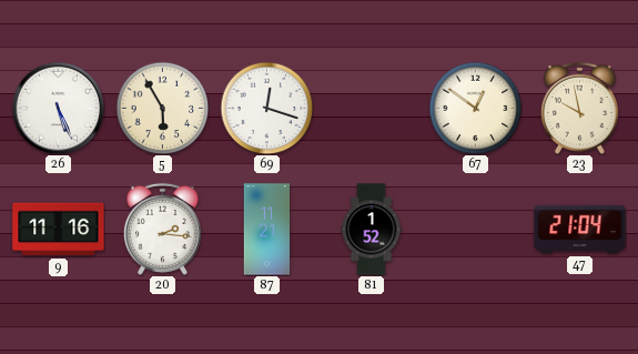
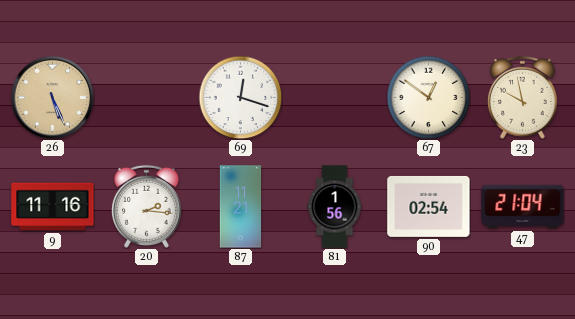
26 dial: white -> champagne (52, 97)
5: 5:55 -> none (162, 108)
81: 1:52 -> 1:56 (335, 207)
90: none -> 02:54 (429, 206)
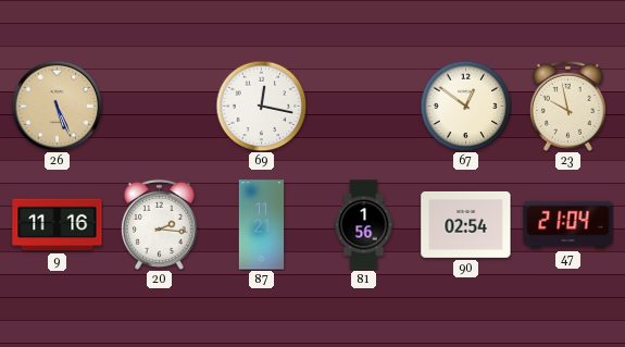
69: 12:18 -> 12:17 (261, 106)
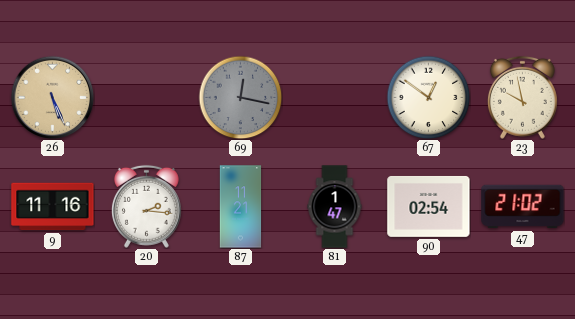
69 dial: white -> grey (240, 97)
81: 1:56 -> 1:47 (335, 207)
47: 21:04 -> 21:02 (523, 207)
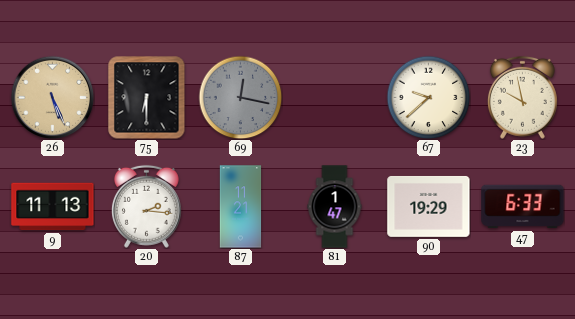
75: none -> 6:30 (147, 97)
67: 12:51 -> 9:38 (428, 97)
9: 11:16 -> 11:13 (53, 207)
90: 02:54 -> 19:29 (429, 206)
47: 21:02 -> 6:33 (523, 207)
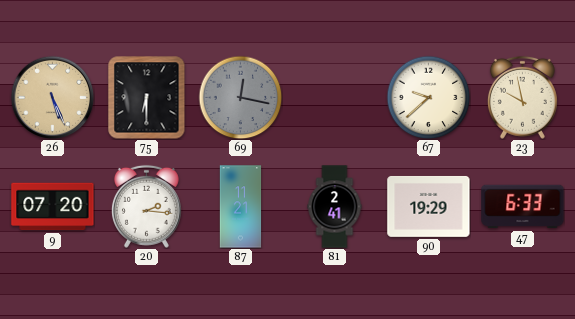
9: 11:13 -> 07:20 (53, 207)
81: 1:47 -> 2:41 (335, 207)
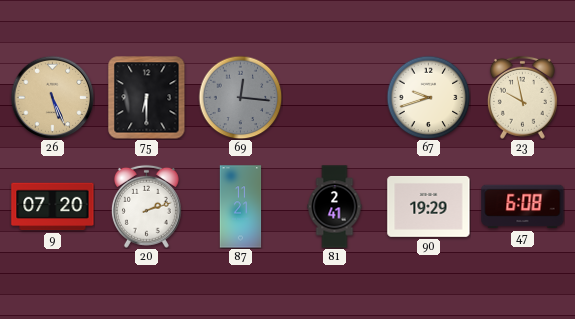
69: 12:17 -> 12:16 (240, 97)
67: 9:38 -> 9:42 (428, 97)
20: 2:16 -> 2:12 (146, 206)
47: 6:33 -> 6:08 (523, 207)
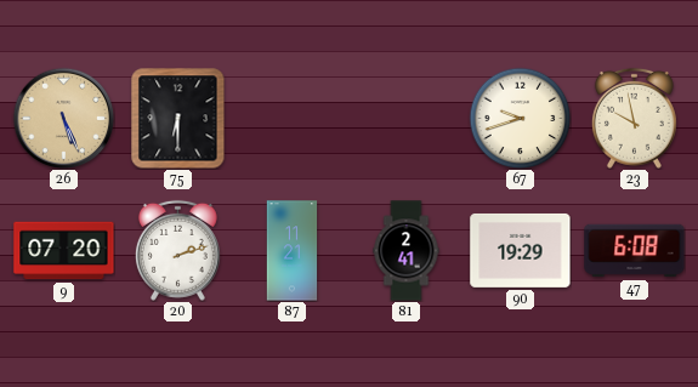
69: 12:16 -> none (240, 97)
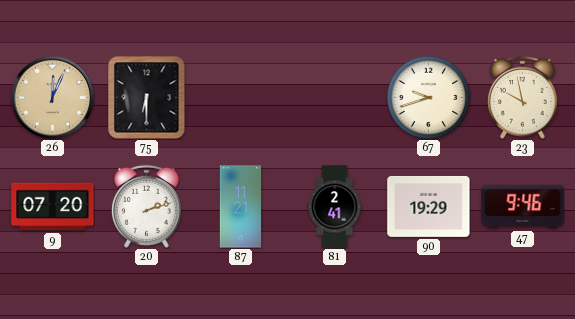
26: 5:26 -> 12:04 (52, 97)
47: 6:08 -> 9:46 (523, 207)
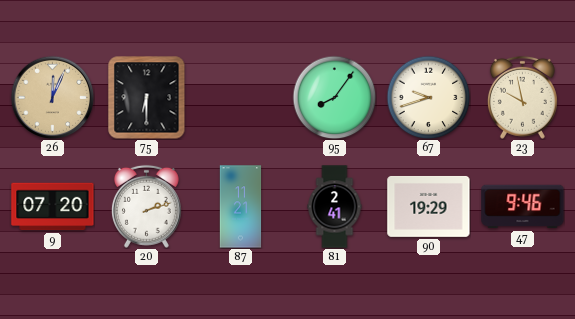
95: none -> 8:06 (334, 97)
